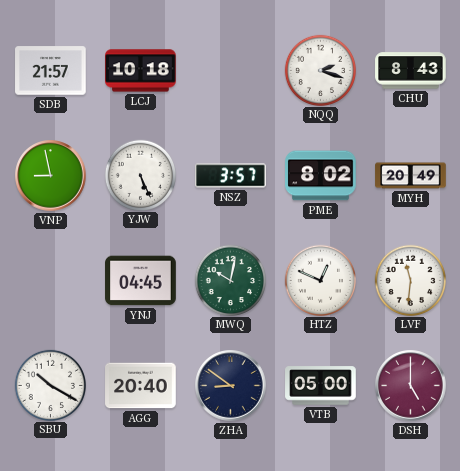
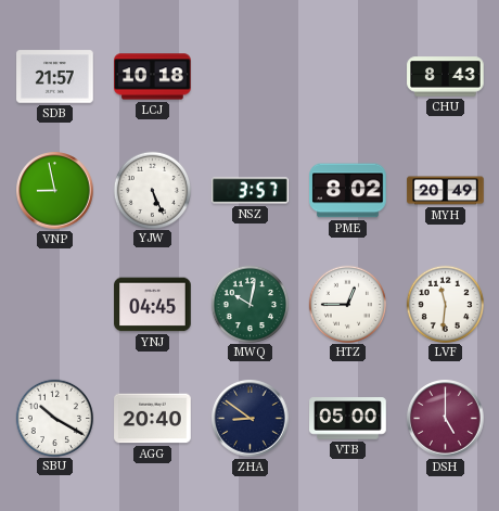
NQQ: 2:18 -> none (320, 70)
HTZ: 12:49 -> 12:45 (347, 304)
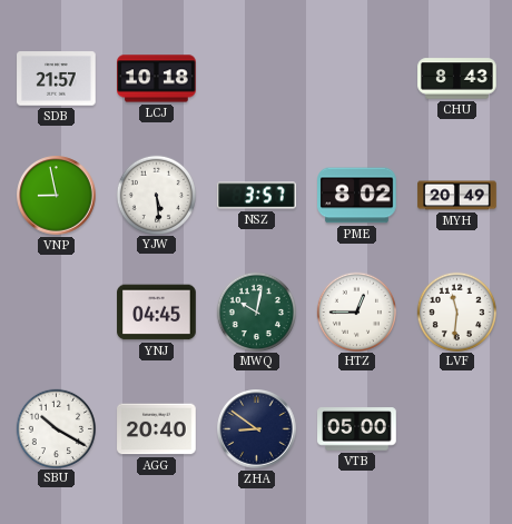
YJW: 5:26 -> 5:29 (156, 195)
DSH: 5:00 -> none (446, 419)
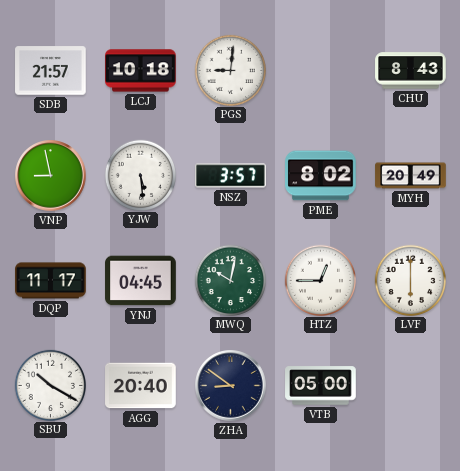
PGS: none -> 9:01 (230, 70)
DQP: none -> 11:17 (51, 281)
LVF: 11:31 -> 6:00 (410, 280)
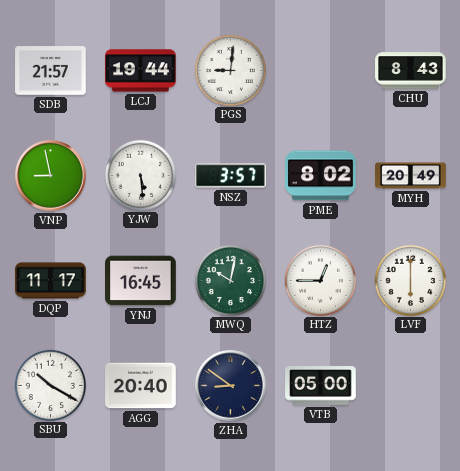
LCJ: 10:18 -> 19:44 (141, 71)
YNJ: 04:45 -> 16:45 (141, 281)
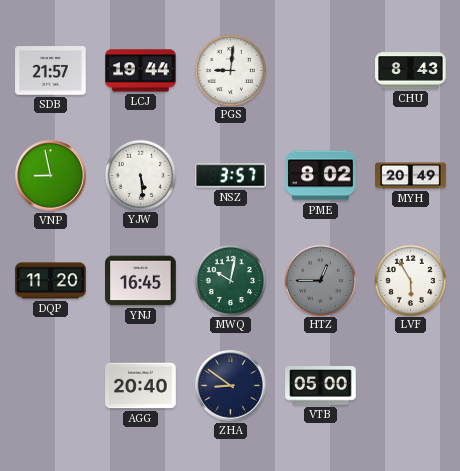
DQP: 11:17 -> 11:20 (51, 281)
HTZ dial: white -> grey (320, 280)
LVF: 6:00 -> 5:55 (410, 280)
SBU: 10:20 -> none (50, 385)
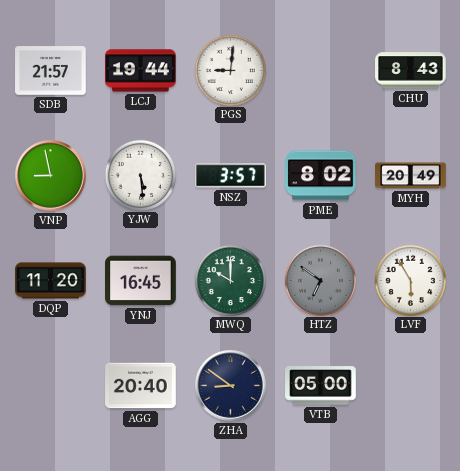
MWQ: 10:02 -> 10:00 (230, 280)
HTZ: 12:45 -> 6:51 (320, 280)
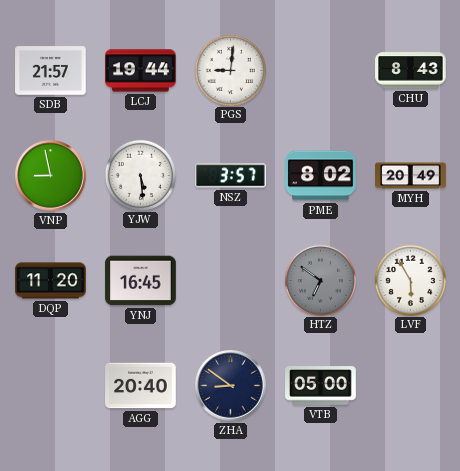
MWQ: 10:00 -> none (230, 280)
